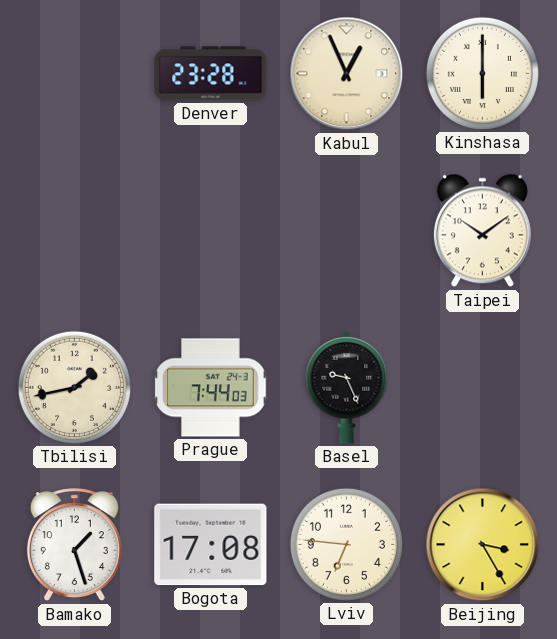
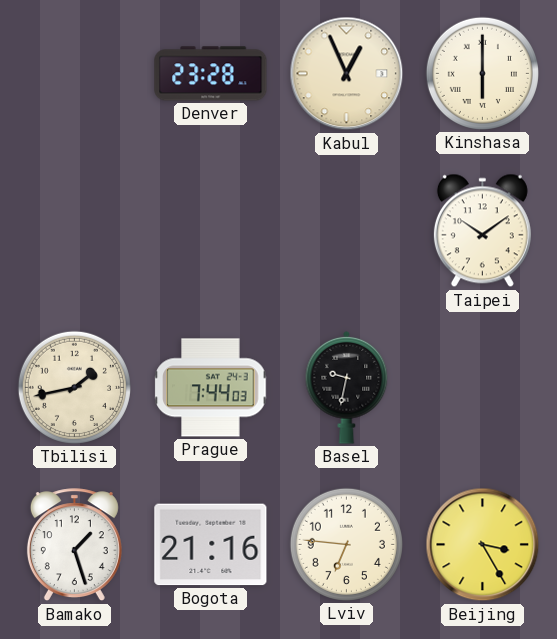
Basel: 9:26 -> 9:32 (347, 387)
Bogota: 17:08 -> 21:16 (211, 545)
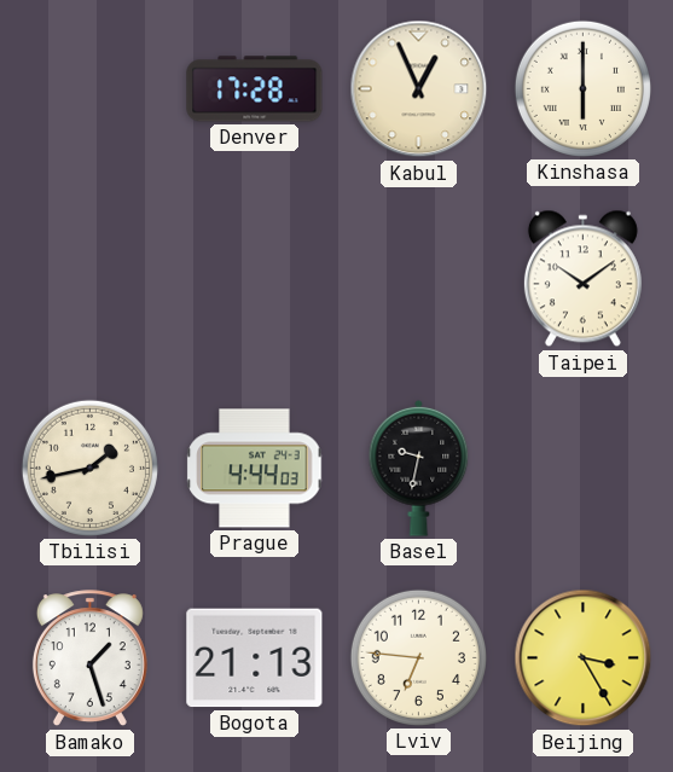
Denver: 23:28 -> 17:28 (255, 89)
Prague: 7:44 -> 4:44 (255, 469)
Bogota: 21:16 -> 21:13 (255, 658)
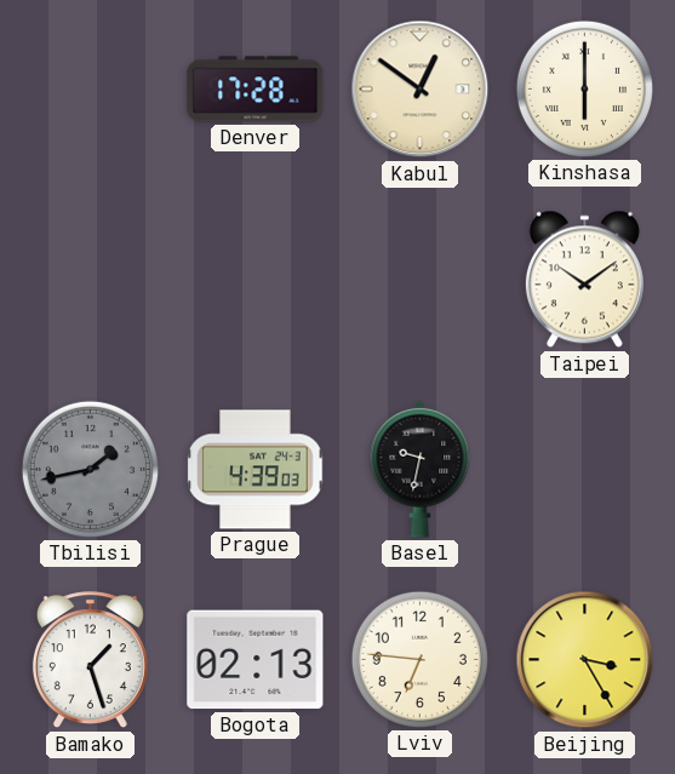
Kabul: 12:56 -> 12:51 (421, 90)
Tbilisi dial: cream -> grey (90, 469)
Prague: 4:44 -> 4:39 (256, 470)
Bogota: 21:13 -> 02:13 (256, 660)
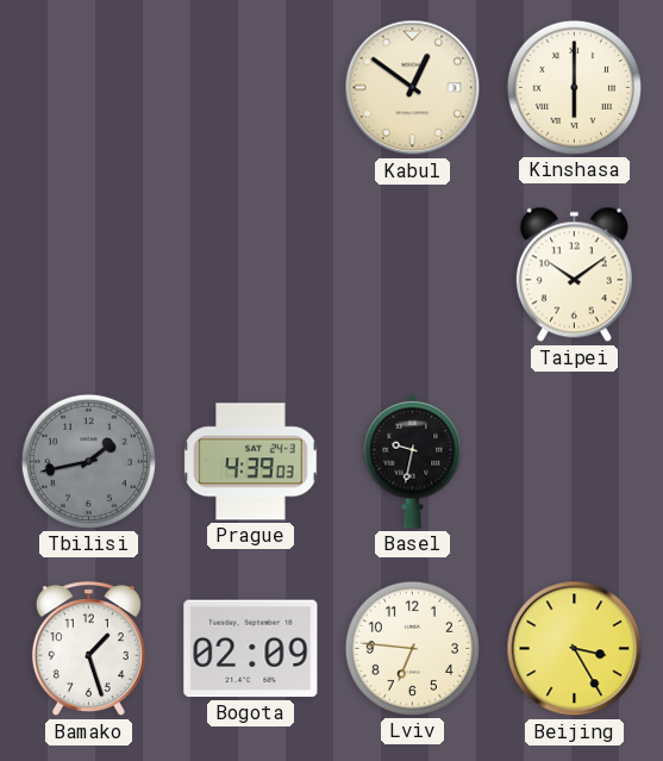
Denver: 17:28 -> none (256, 90)
Bogota: 02:13 -> 02:09 (251, 649)
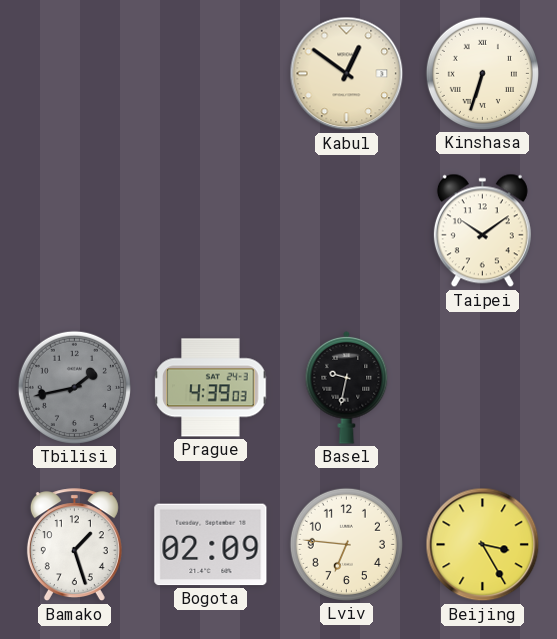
Kinshasa: 6:00 -> 6:33 (482, 73)
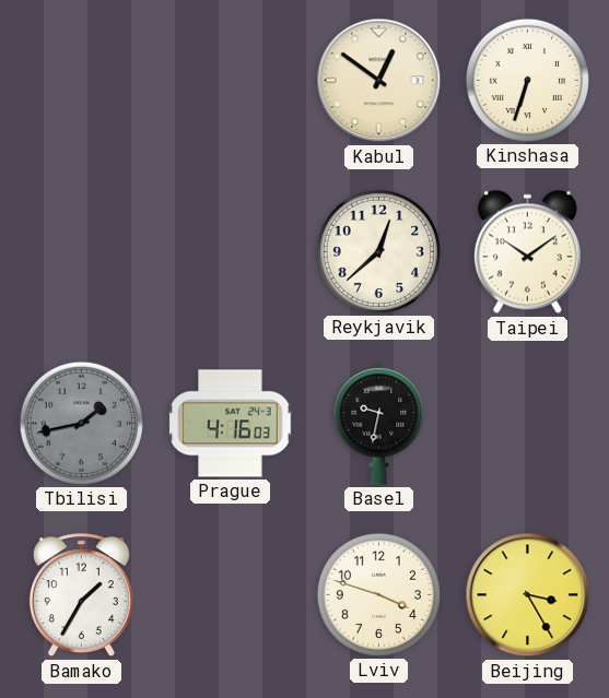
Reykjavik: none -> 12:38 (378, 251)
Prague: 4:39 -> 4:16 (231, 424)
Bamako: 1:27 -> 1:35 (81, 595)
Bogota: 02:09 -> none (211, 545)
Lviv: 6:46 -> 3:48 (378, 594)
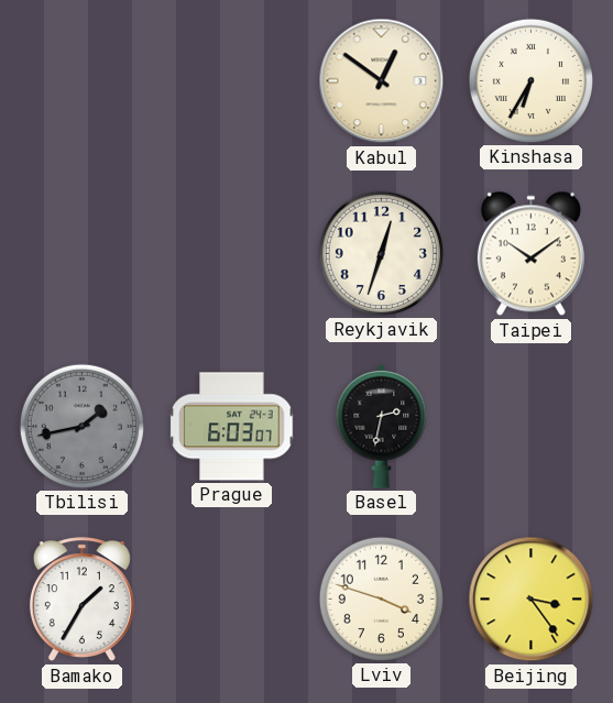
Kinshasa: 6:33 -> 6:35 (530, 80)
Reykjavik: 12:38 -> 12:33 (381, 253)
Prague: 4:16 -> 6:03 (232, 427)
Basel: 9:32 -> 2:32 (382, 426)
Beijing: 3:25 -> 3:24 (532, 600)
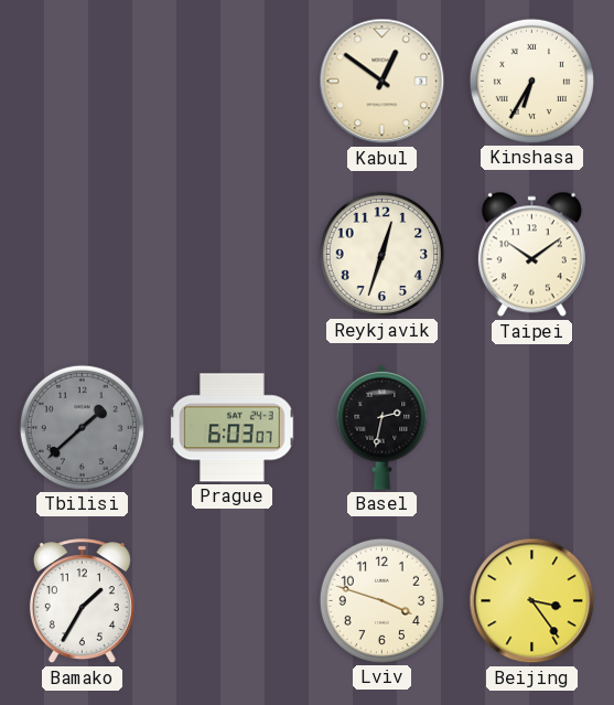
Tbilisi: 1:43 -> 1:38 (82, 427)
